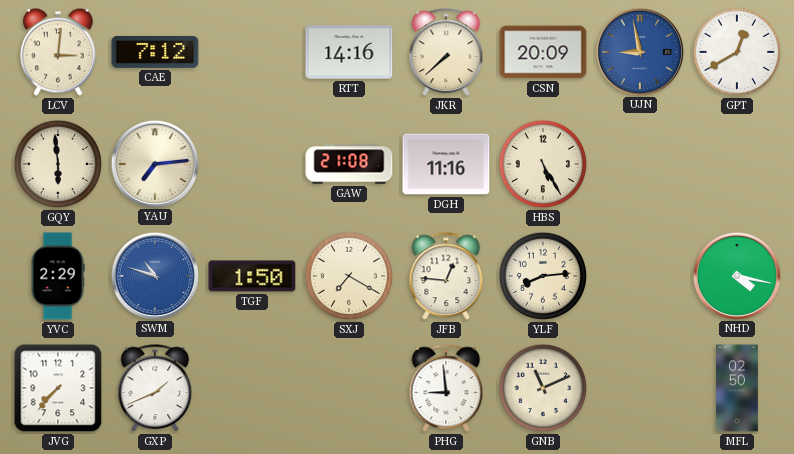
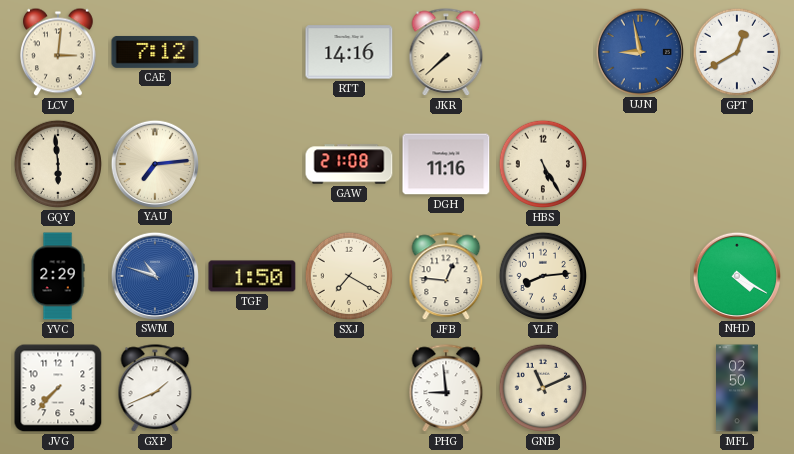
CSN: 20:09 -> none (543, 52)
NHD: 4:17 -> 4:20 (736, 275)
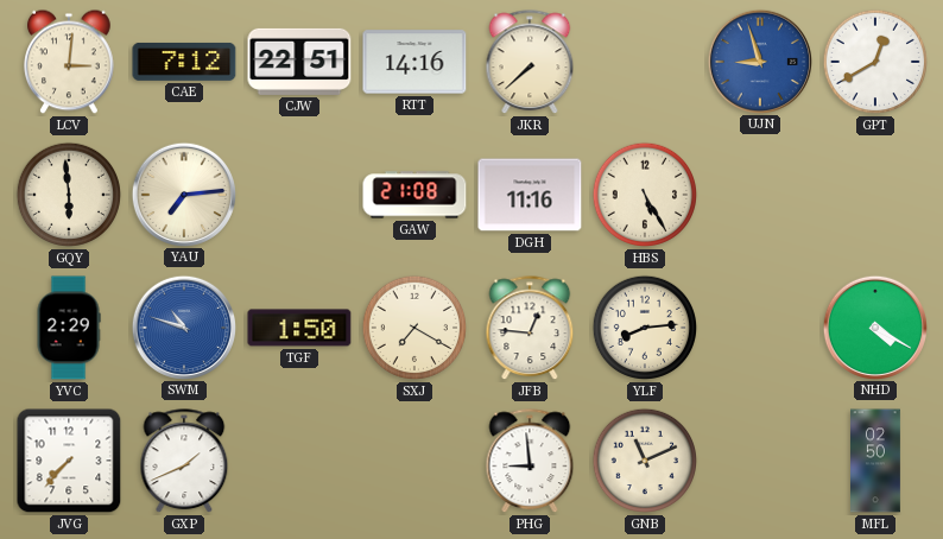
CJW: none -> 22:51 (299, 62)
UJN: 8:58 -> 8:57 (759, 61)
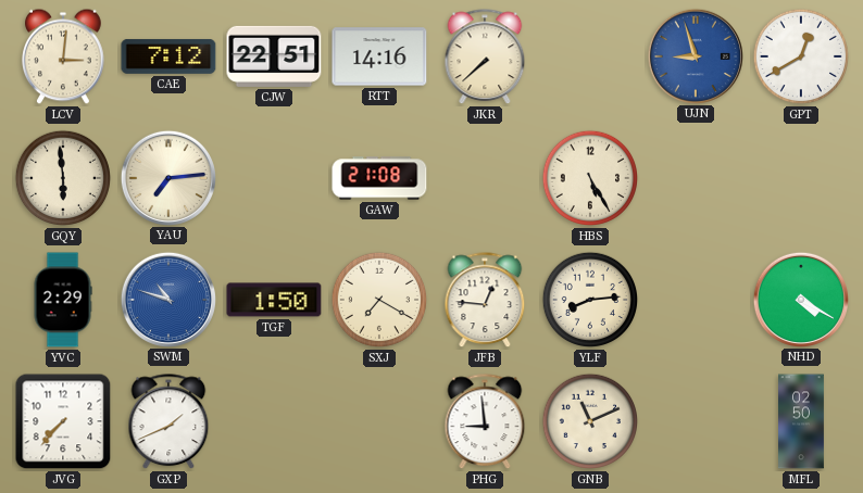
DGH: 11:16 -> none (530, 195)
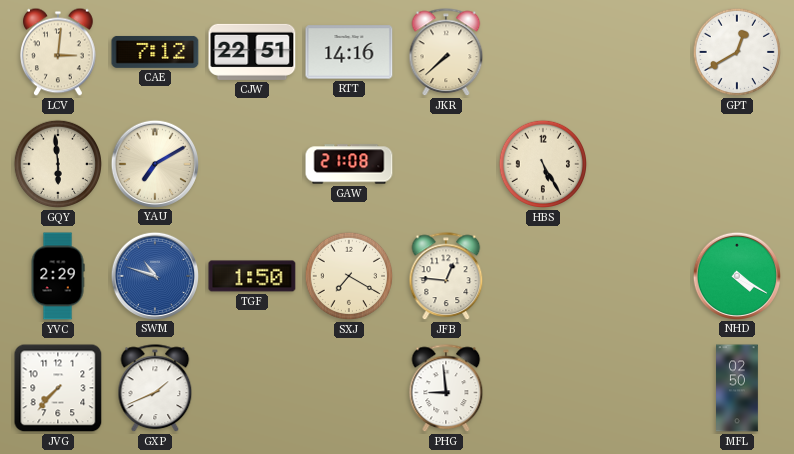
UJN: 8:57 -> none (695, 55)
YAU: 7:14 -> 7:10 (154, 163)
YLF: 8:14 -> none (590, 300)
GNB: 11:11 -> none (590, 421)
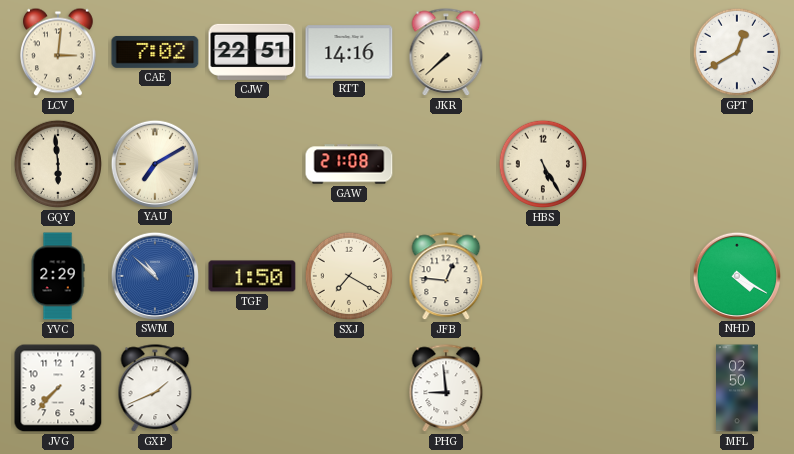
CAE: 7:12 -> 7:02 (155, 52)
SWM: 10:48 -> 10:52 (154, 275)
